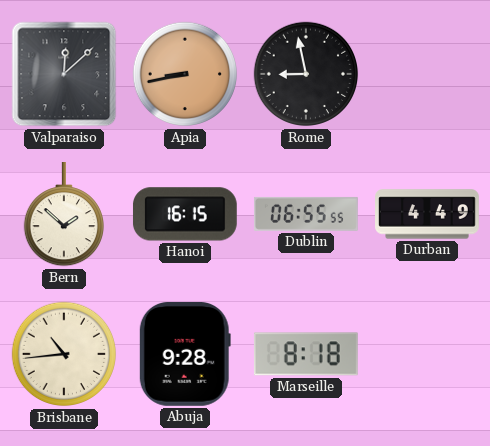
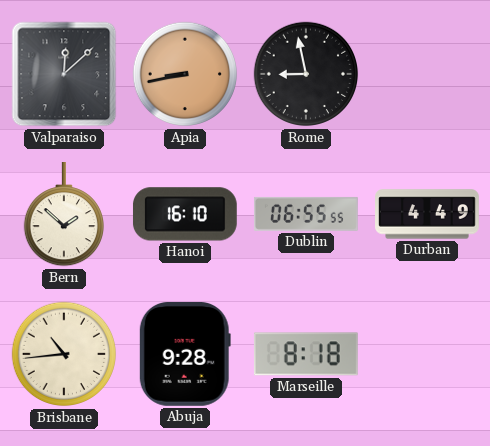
Hanoi: 16:15 -> 16:10 (185, 214)
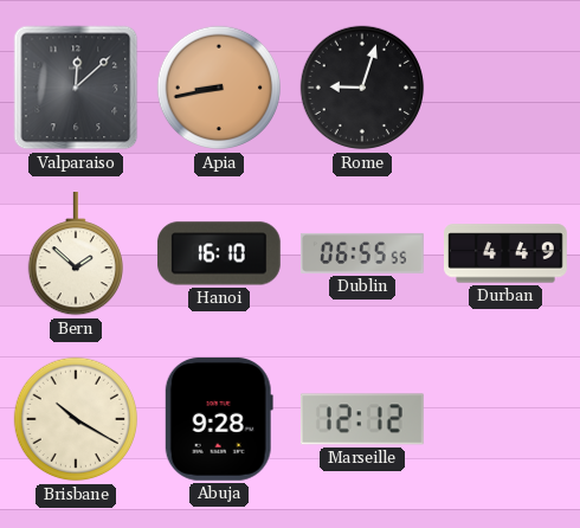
Rome: 8:58 -> 9:03 (362, 88)
Brisbane: 10:44 -> 10:20 (76, 419)
Marseille: 8:18 -> 12:12 (362, 419)
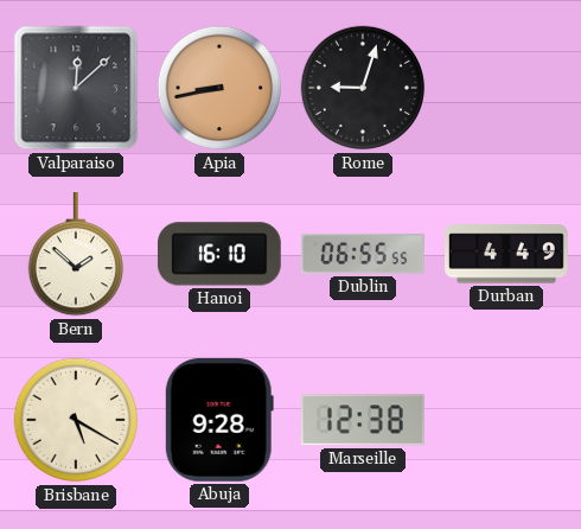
Brisbane: 10:20 -> 5:20 (76, 420)
Marseille: 12:12 -> 12:38 (363, 420)
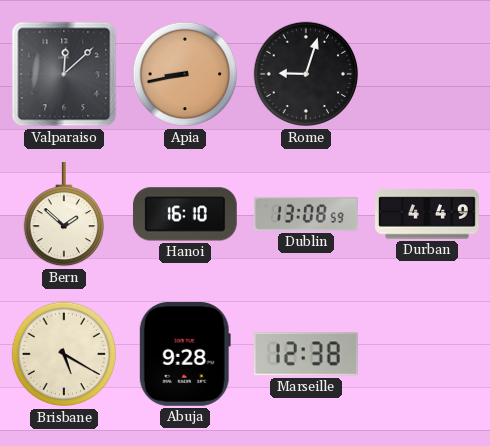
Dublin: 06:55 -> 13:08 (306, 214)
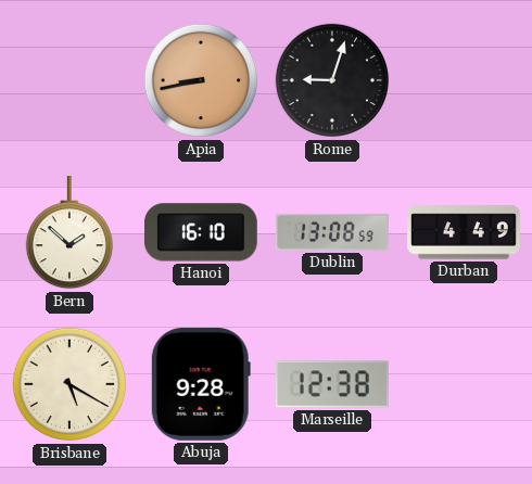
Valparaiso: 12:08 -> none (64, 74)
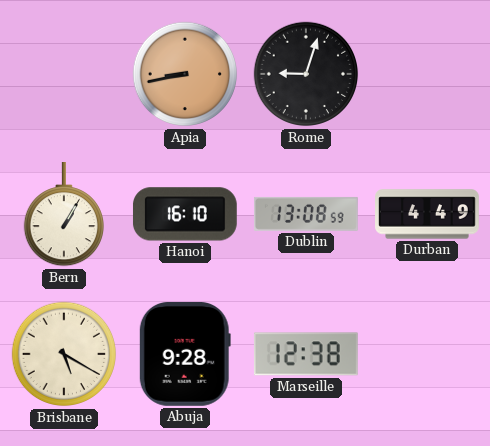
Bern: 1:52 -> 1:05 (63, 215)
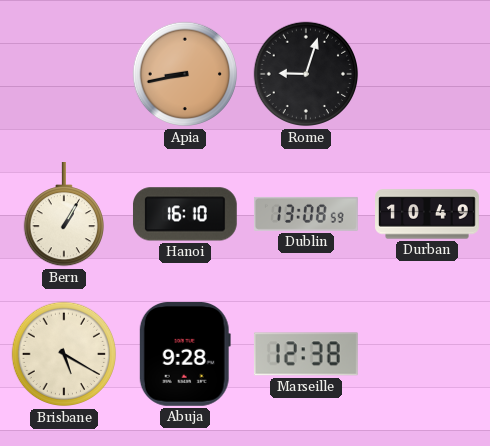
Durban: 4:49 -> 10:49 (427, 214)
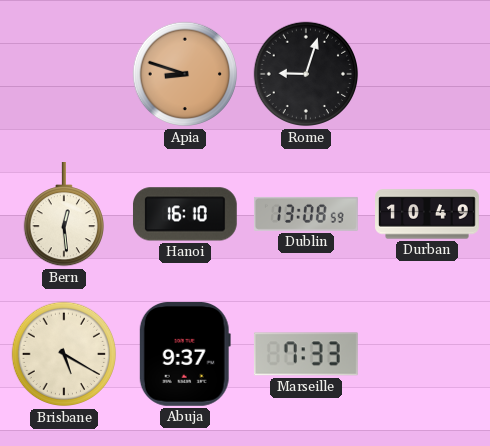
Apia: 8:43 -> 8:48 (185, 74)
Bern: 1:05 -> 12:29 (63, 215)
Abuja: 9:28 -> 9:37 (185, 354)
Marseille: 12:38 -> 7:33 (306, 354)
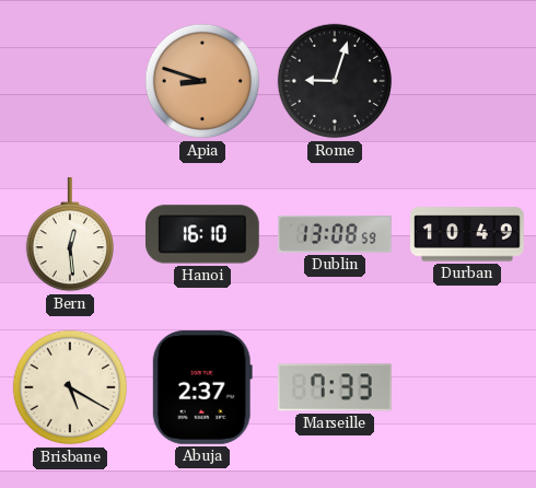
Abuja: 9:37 -> 2:37 (202, 387)
